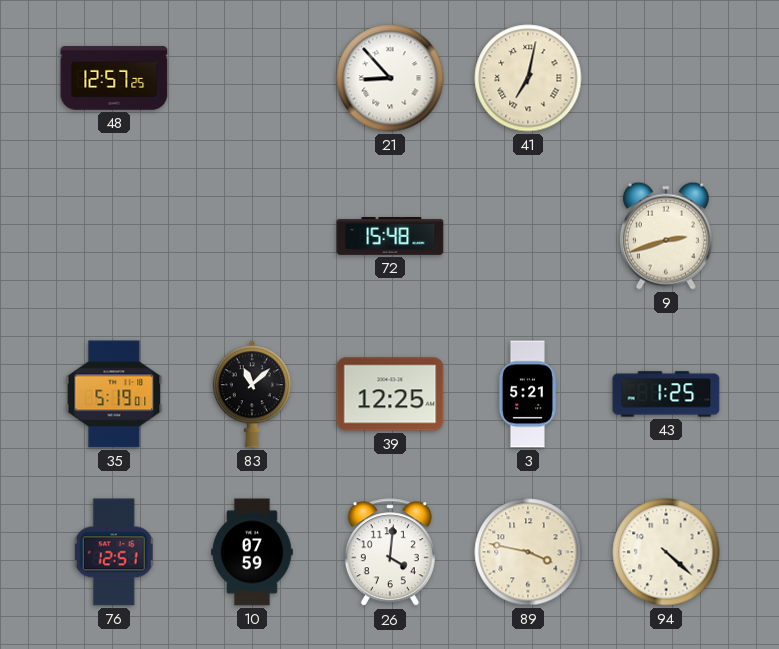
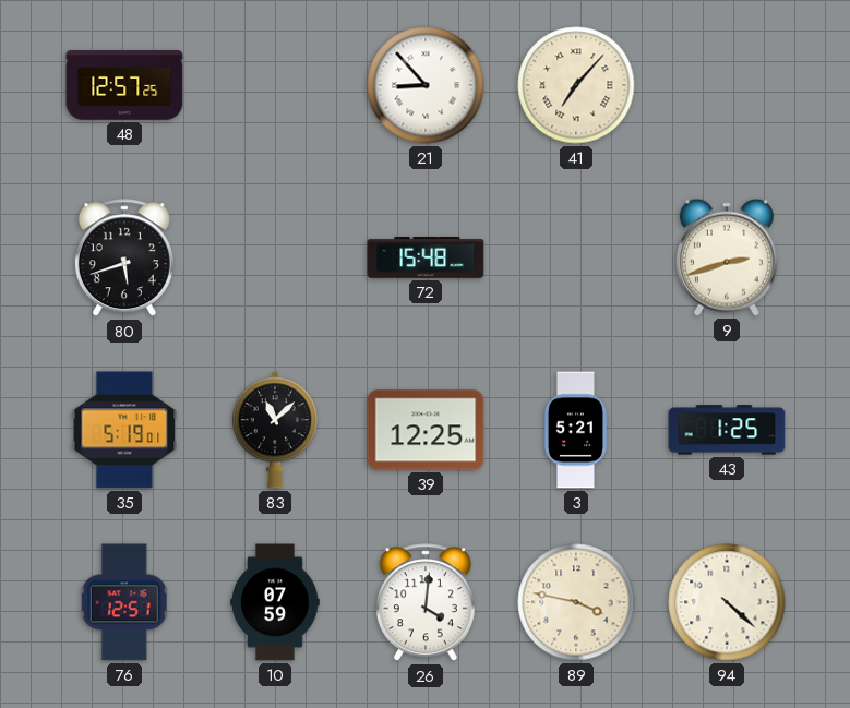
41: 7:02 -> 7:07 (576, 85)
80: none -> 5:42 (124, 259)
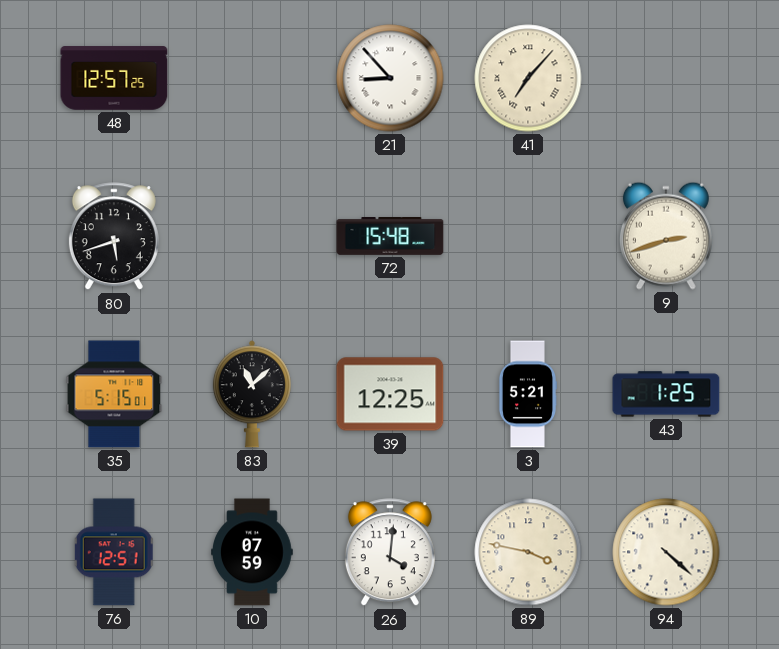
35: 5:19 -> 5:15 (114, 394)
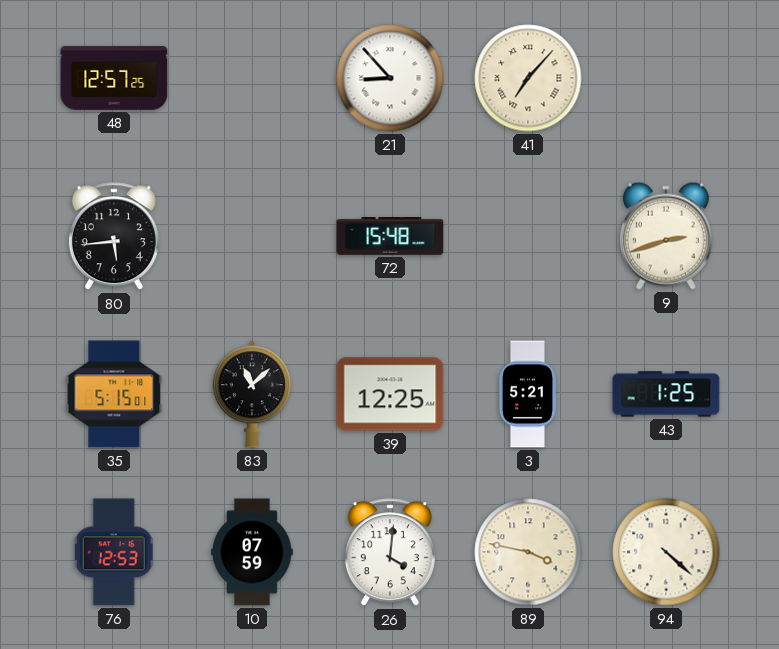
80: 5:42 -> 5:44 (114, 237)
76: 12:51 -> 12:53 (114, 552)
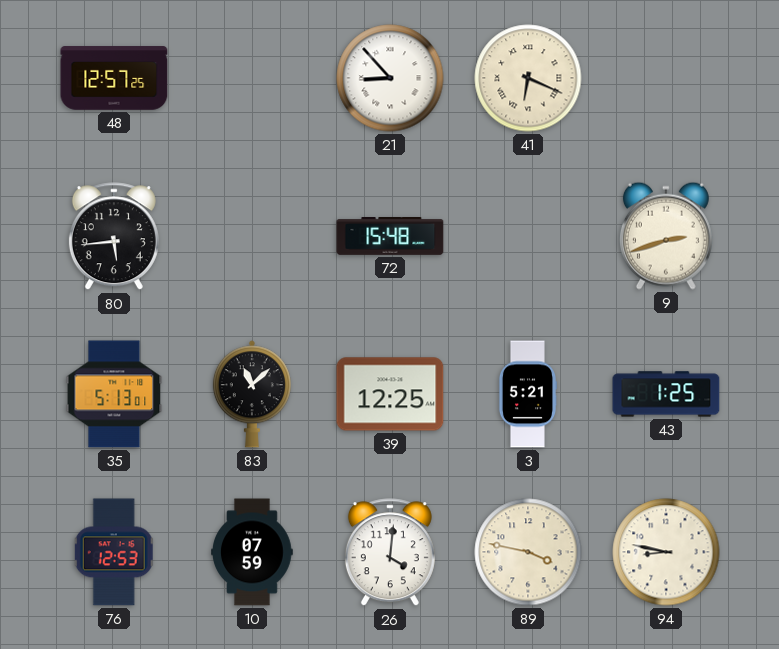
41: 7:07 -> 6:19 (528, 78)
35: 5:15 -> 5:13 (114, 394)
94: 4:22 -> 8:47 (666, 552)
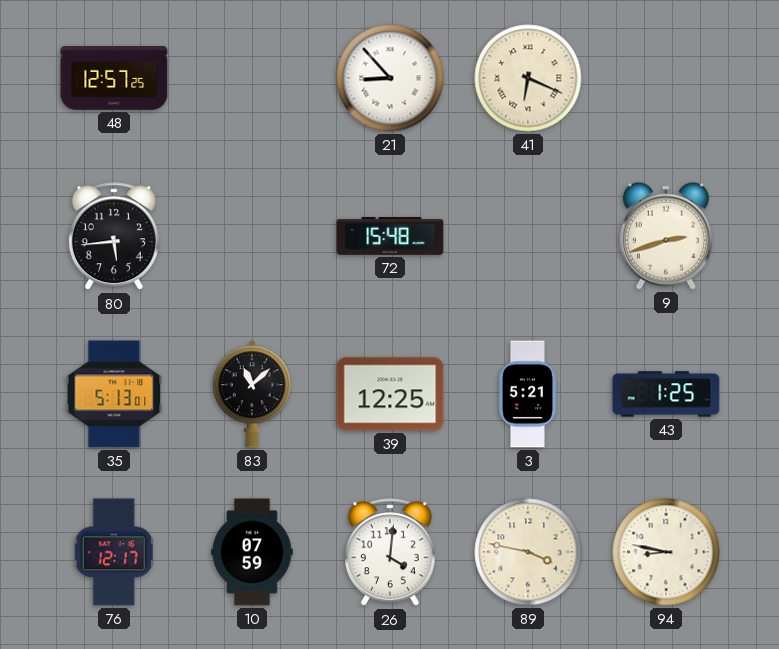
76: 12:53 -> 12:17 (114, 552)
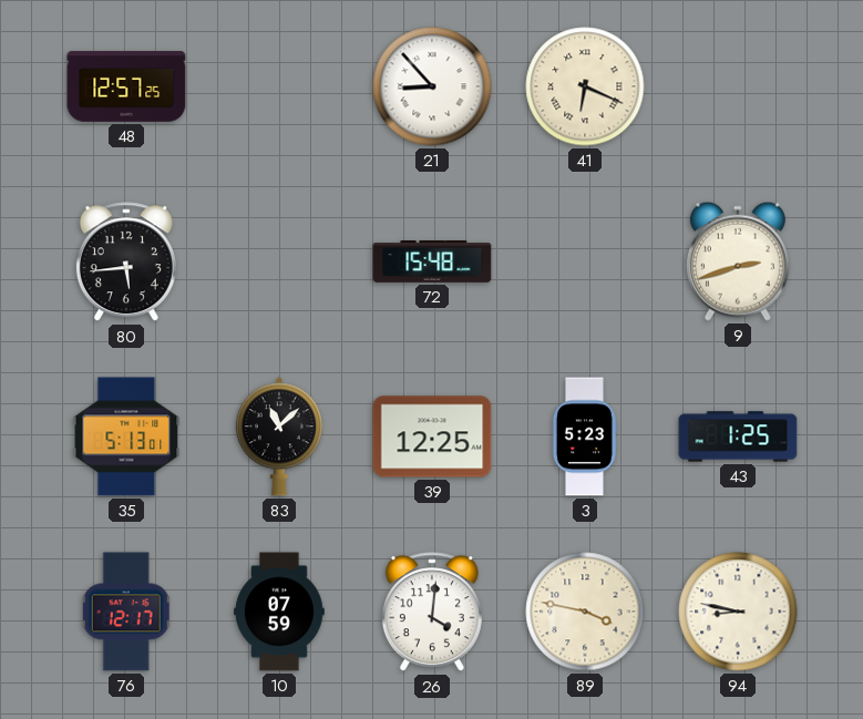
3: 5:21 -> 5:23 (584, 436)
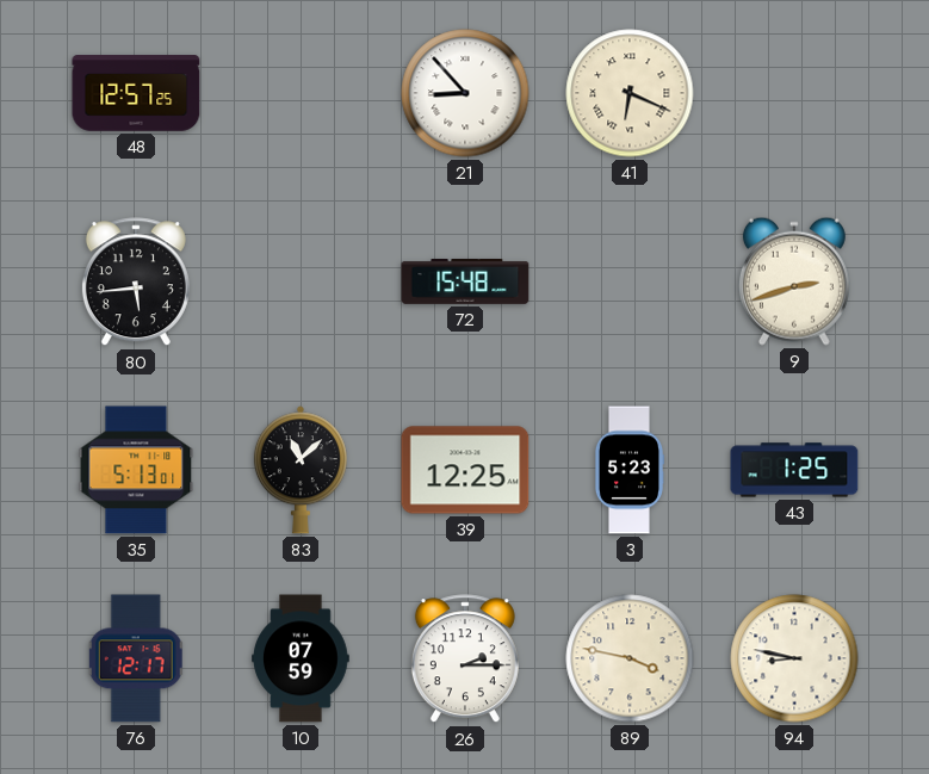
26: 4:01 -> 2:15 (465, 660)
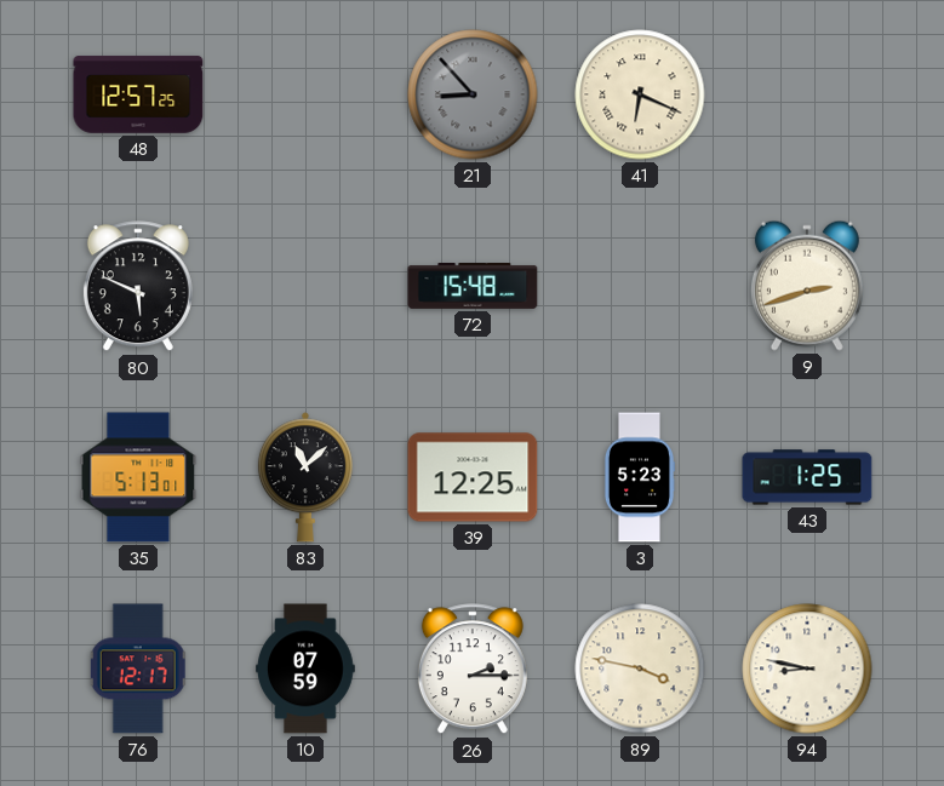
21 dial: white -> grey (473, 94)
80: 5:44 -> 5:49 (138, 287)
